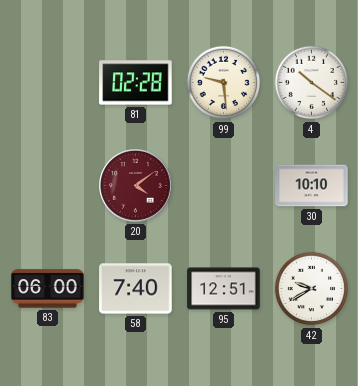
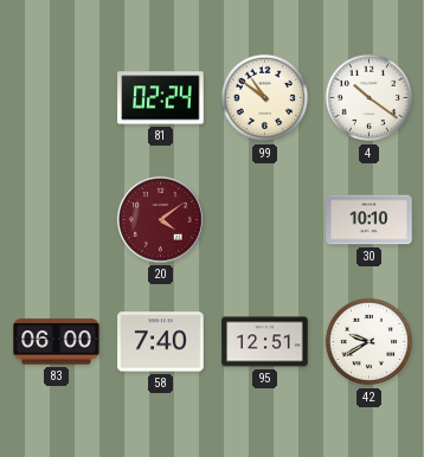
81: 02:28 -> 02:24 (161, 98)
99: 9:29 -> 10:51 (265, 98)
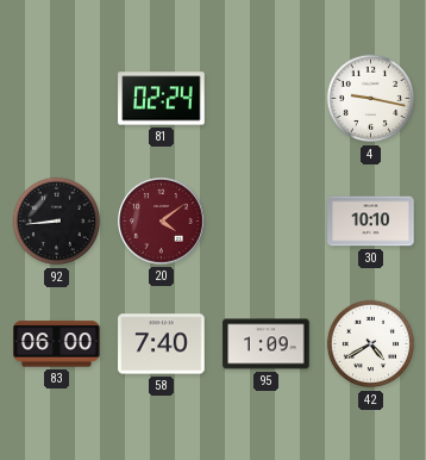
99: 10:51 -> none (265, 98)
4: 10:21 -> 9:17 (371, 99)
92: none -> 8:44 (57, 222)
95: 12:51 -> 1:09 (267, 344)
42: 9:40 -> 4:40 (371, 344)
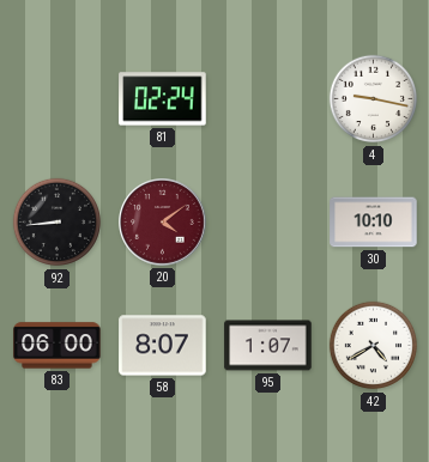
58: 7:40 -> 8:07 (163, 346)
95: 1:09 -> 1:07 (268, 346)
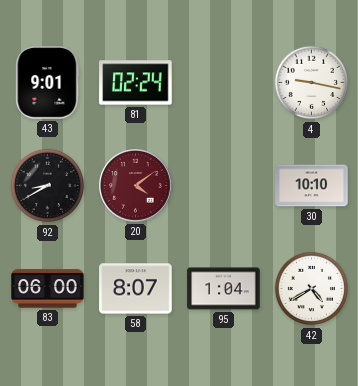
43: none -> 9:01 (48, 83)
92: 8:44 -> 8:40 (48, 186)
95: 1:07 -> 1:04 (224, 289)
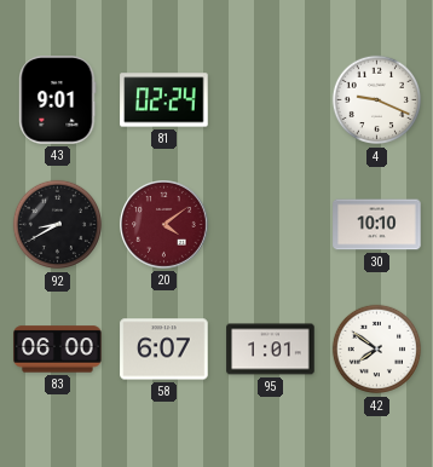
4: 9:17 -> 9:19 (377, 100)
58: 8:07 -> 6:07 (164, 350)
95: 1:04 -> 1:01 (271, 350)
42: 4:40 -> 7:51 (377, 350)
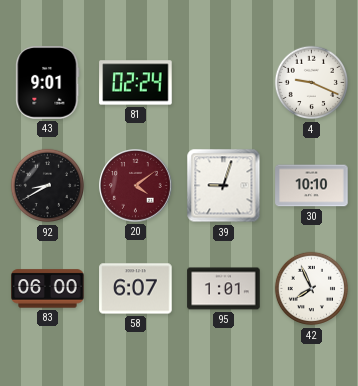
39: none -> 9:03 (224, 186)
42: 7:51 -> 7:56 (312, 289)
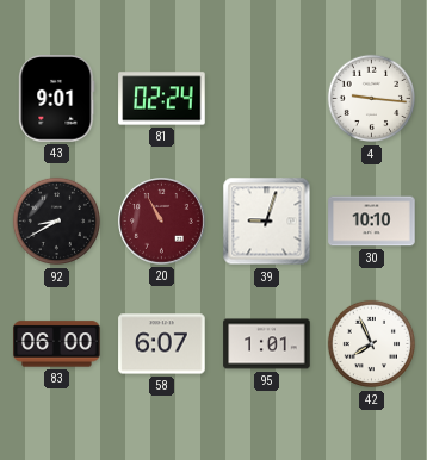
4: 9:19 -> 9:16 (372, 99)
20: 4:09 -> 10:55 (162, 222)
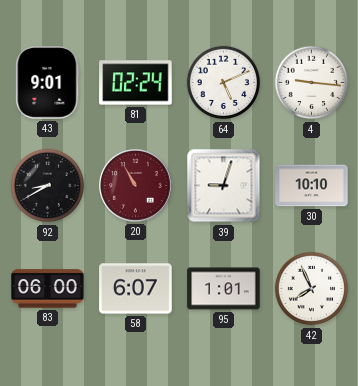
64: none -> 5:11 (224, 83)
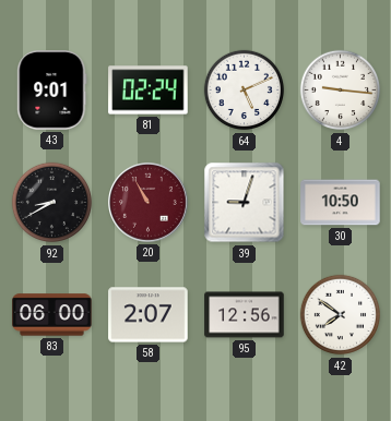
30: 10:10 -> 10:50 (341, 203)
58: 6:07 -> 2:07 (149, 315)
95: 1:01 -> 12:56 (245, 315)
42: 7:56 -> 7:51 (341, 315)
